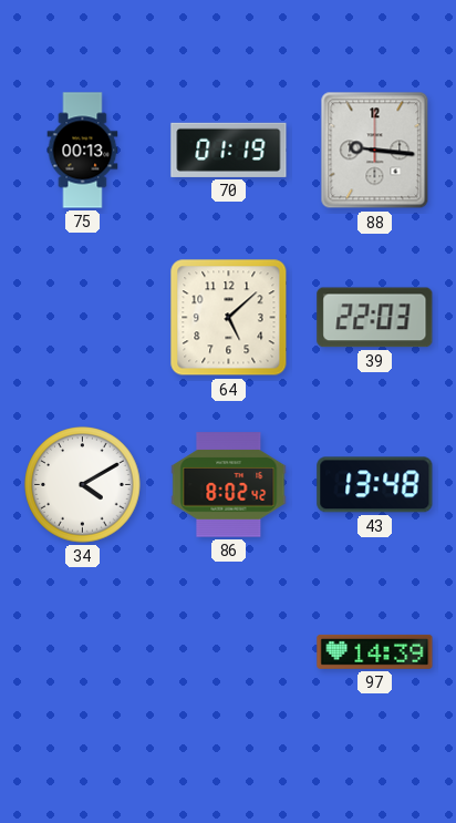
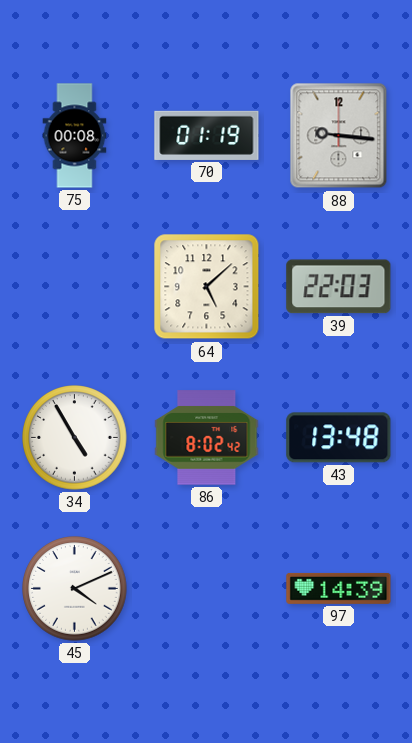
75: 00:13 -> 00:08 (75, 136)
34: 4:10 -> 4:55 (75, 438)
45: none -> 4:11 (75, 589)
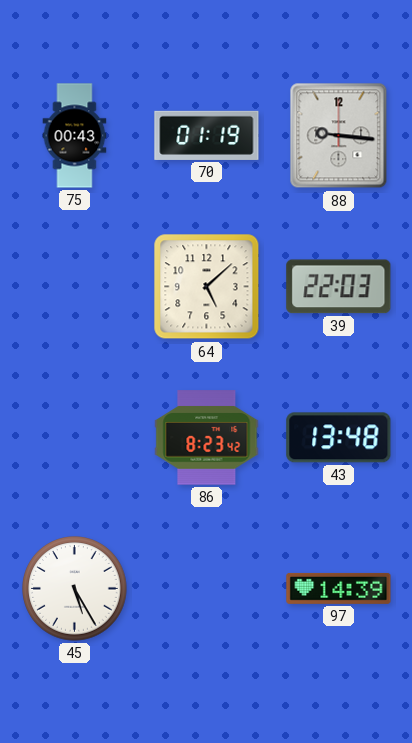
75: 00:08 -> 00:43 (75, 136)
34: 4:55 -> none (75, 438)
86: 8:02 -> 8:23 (207, 438)
45: 4:11 -> 5:25 (75, 589)
